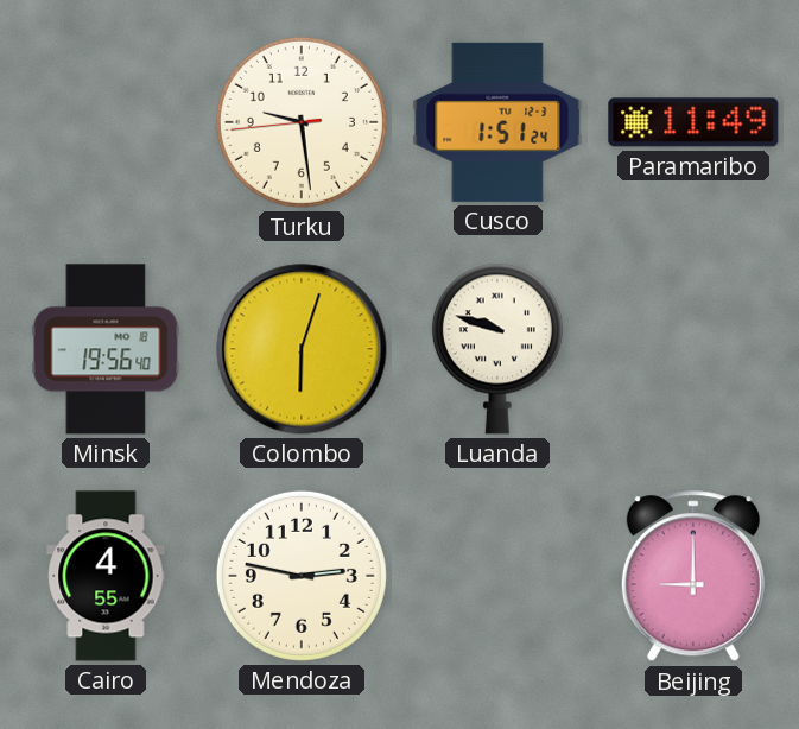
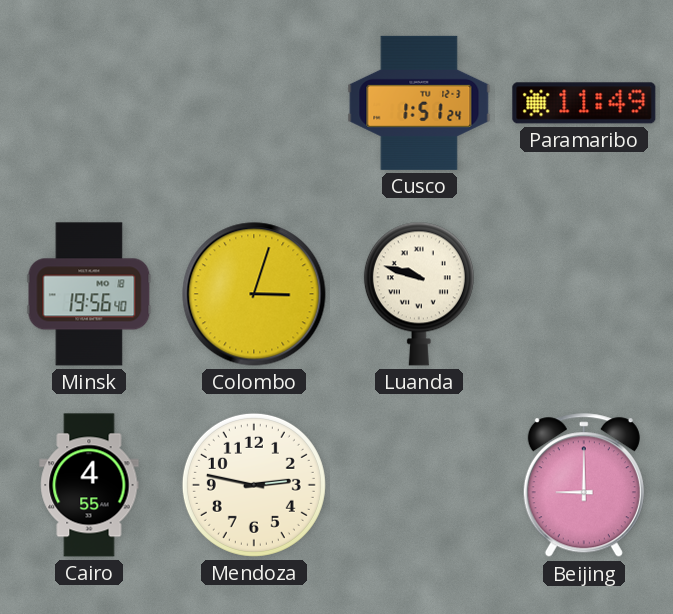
Turku: 9:28 -> none (302, 122)
Colombo: 6:03 -> 3:03 (254, 294)
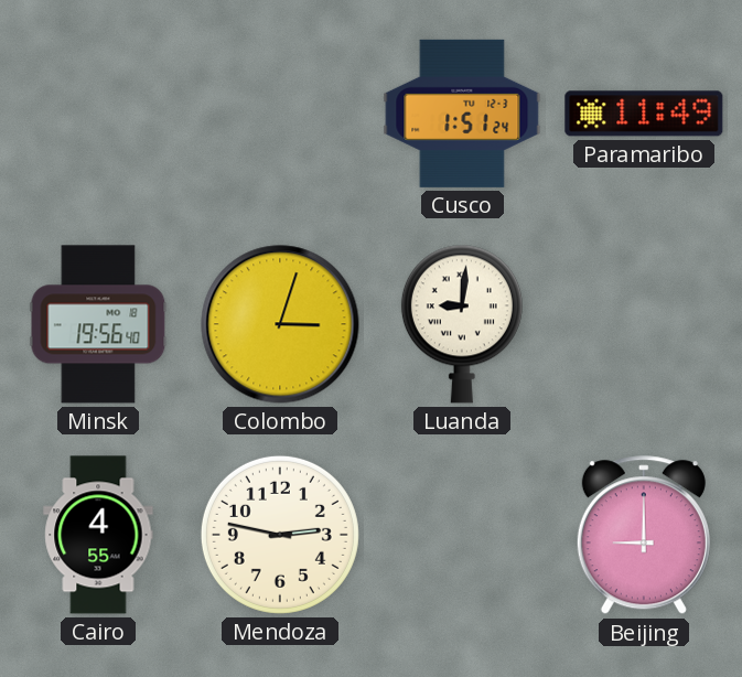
Luanda: 9:48 -> 9:01 (462, 324)
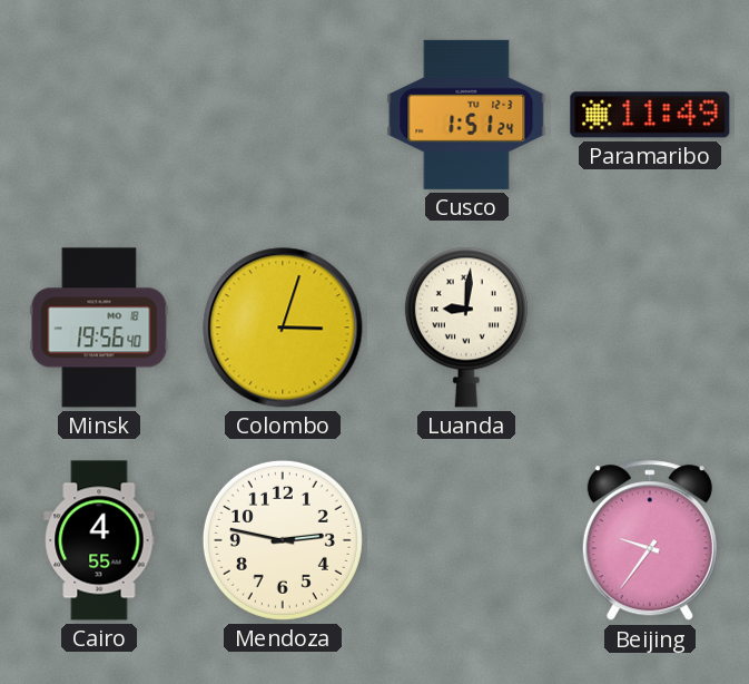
Beijing: 9:00 -> 9:36 (650, 541)
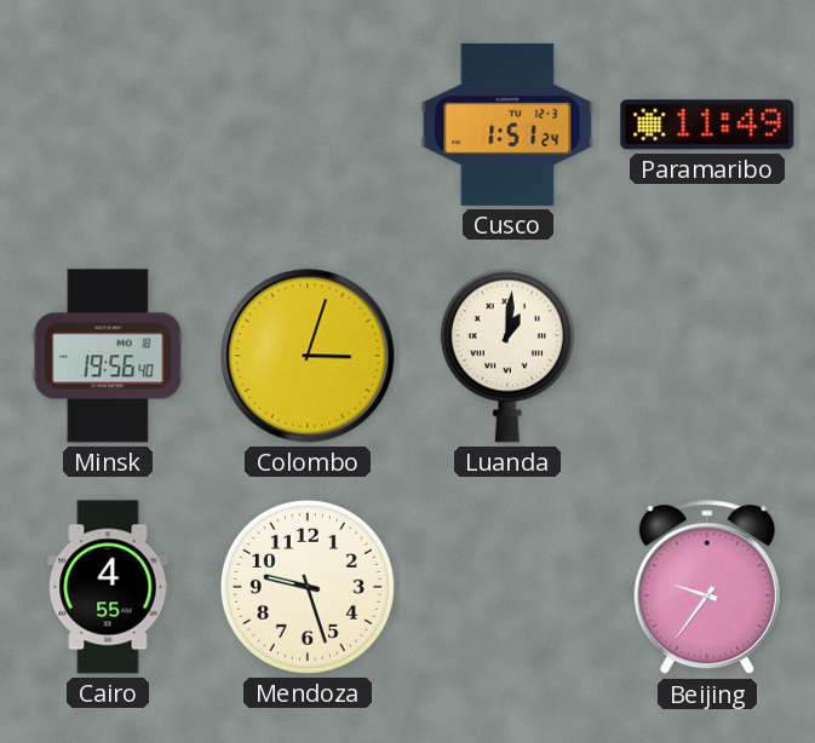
Luanda: 9:01 -> 1:01 (507, 356)
Mendoza: 2:47 -> 9:27 (308, 587)
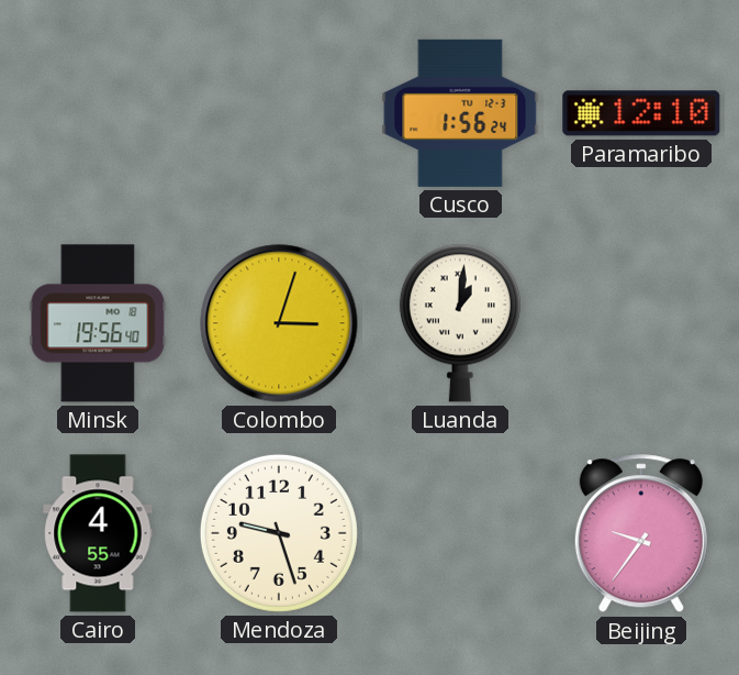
Cusco: 1:51 -> 1:56 (460, 113)
Paramaribo: 11:49 -> 12:10 (641, 113)
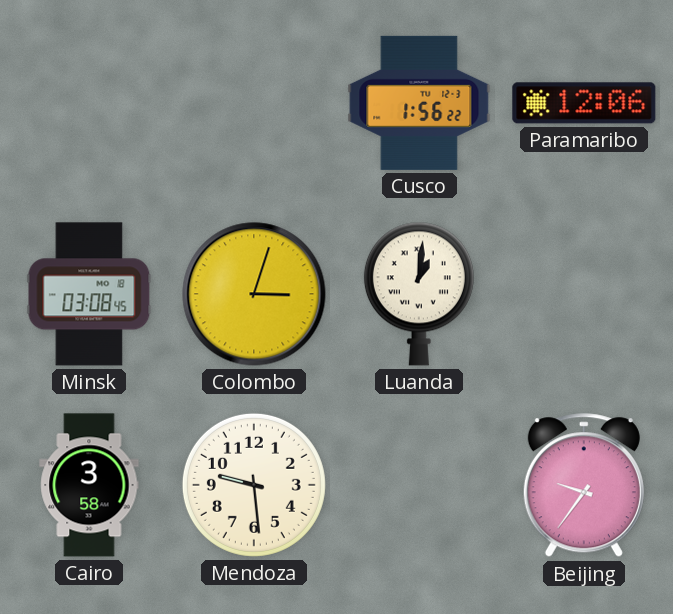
Cusco: 1:56:24 -> 1:56:22 (419, 103)
Paramaribo: 12:10 -> 12:06 (584, 103)
Minsk: 19:56 -> 03:08 (89, 294)
Cairo: 4:55 -> 3:58 (89, 485)
Mendoza: 9:27 -> 9:29 (254, 485)
